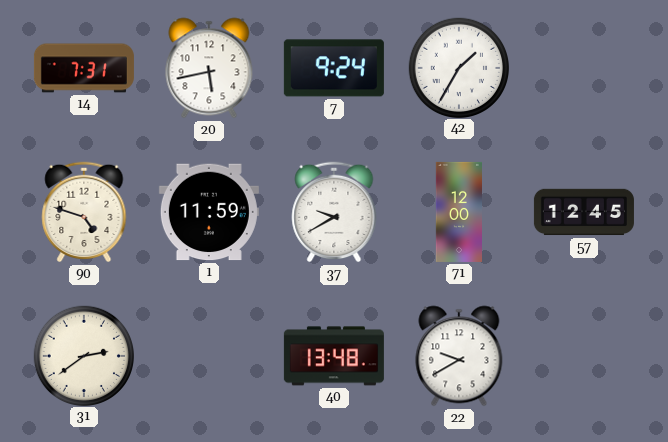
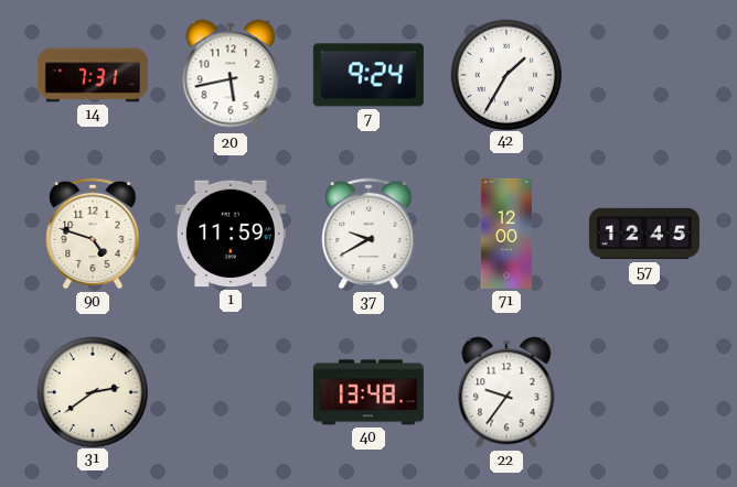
22: 9:40 -> 9:36 (506, 392)
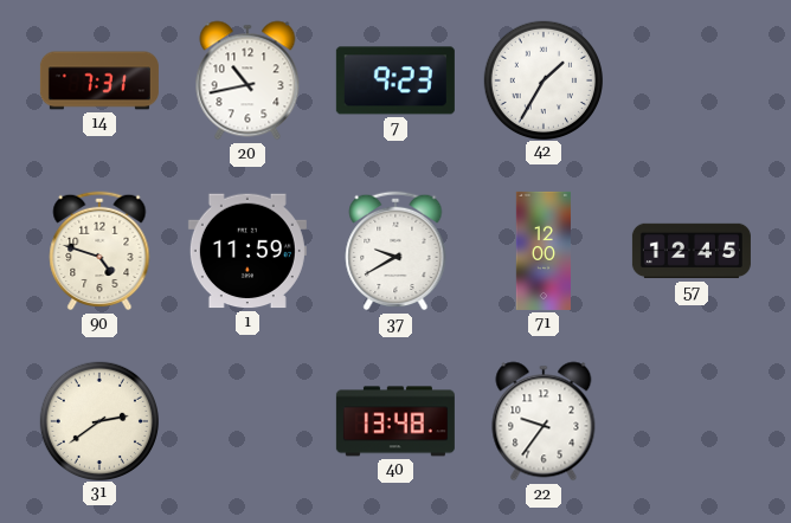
20: 5:43 -> 10:43 (247, 80)
7: 9:24 -> 9:23 (395, 80)
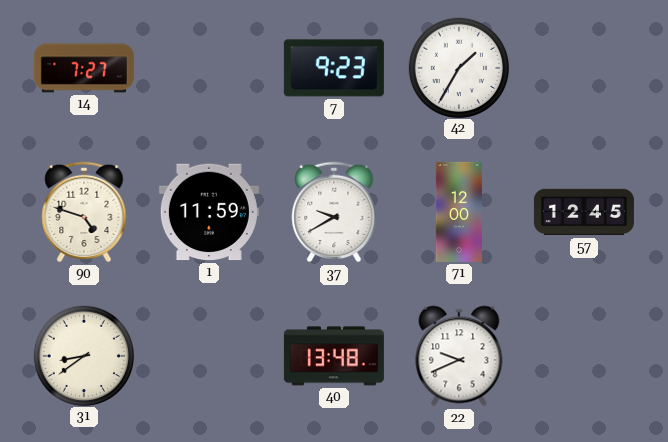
14: 7:31 -> 7:27 (84, 68)
20: 10:43 -> none (247, 80)
31: 2:39 -> 8:39 (83, 355)
22: 9:36 -> 9:41 (459, 356)
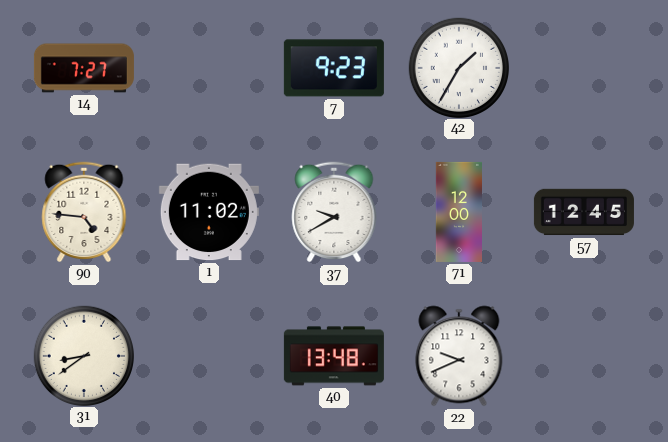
90: 4:48 -> 4:46 (84, 212)
1: 11:59 -> 11:02 (209, 212)
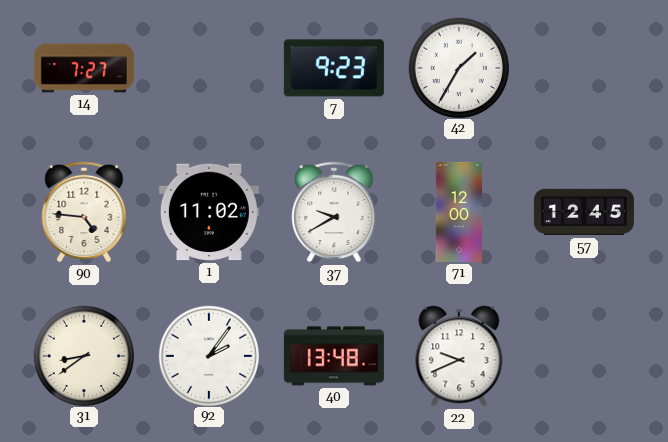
92: none -> 2:06 (208, 355)
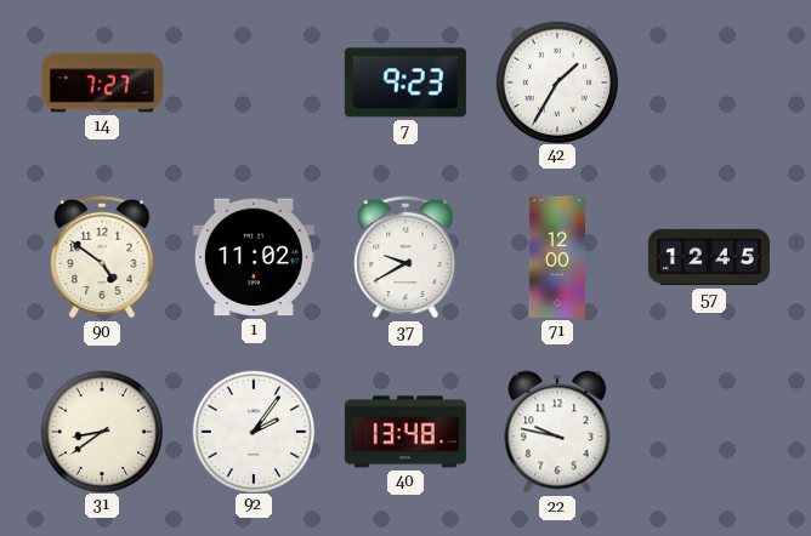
90: 4:46 -> 4:51 (102, 257)
22: 9:41 -> 9:47 (557, 432)
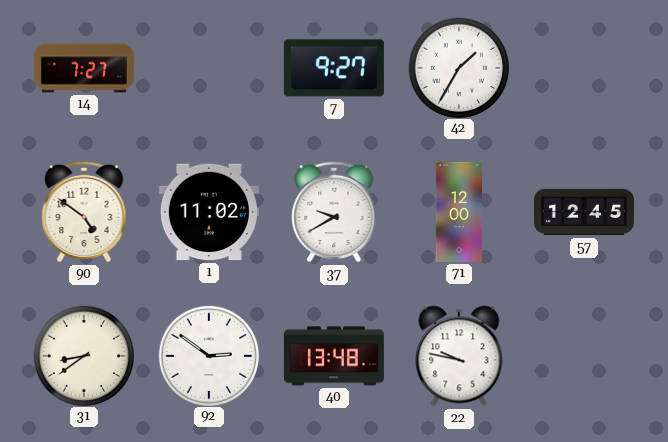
7: 9:23 -> 9:27 (334, 68)
92: 2:06 -> 2:51 (208, 355)
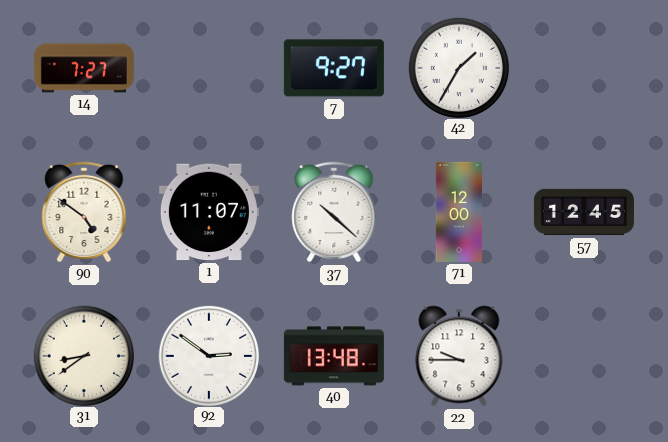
1: 11:02 -> 11:07 (209, 212)
37: 9:40 -> 10:22 (334, 212)
22: 9:47 -> 9:45 (459, 356)
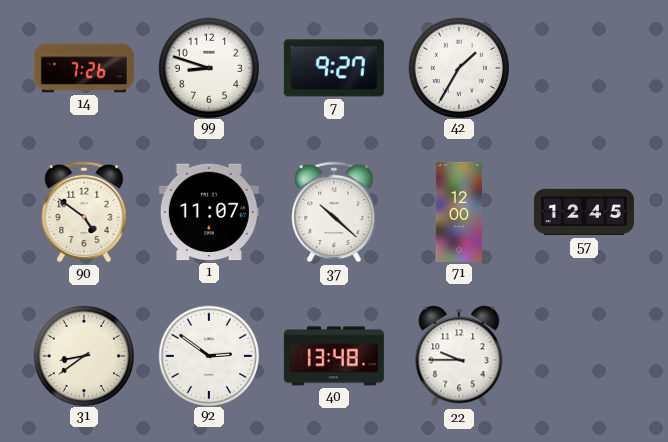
14: 7:27 -> 7:26 (84, 68)
99: none -> 8:48 (208, 67)
